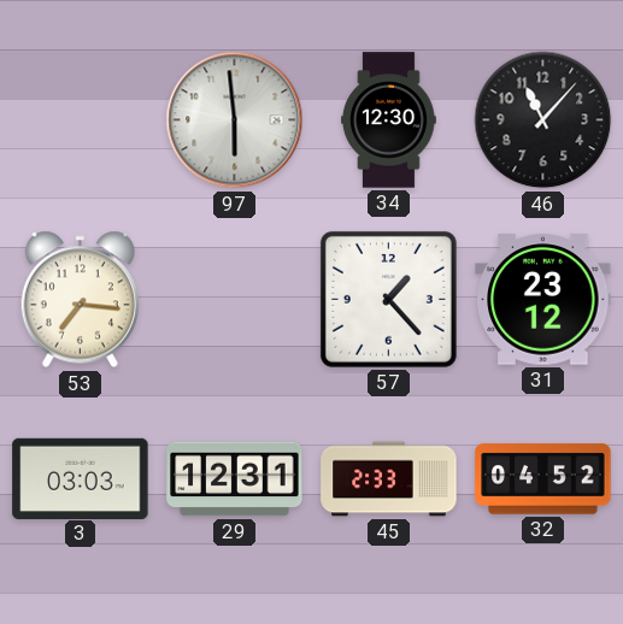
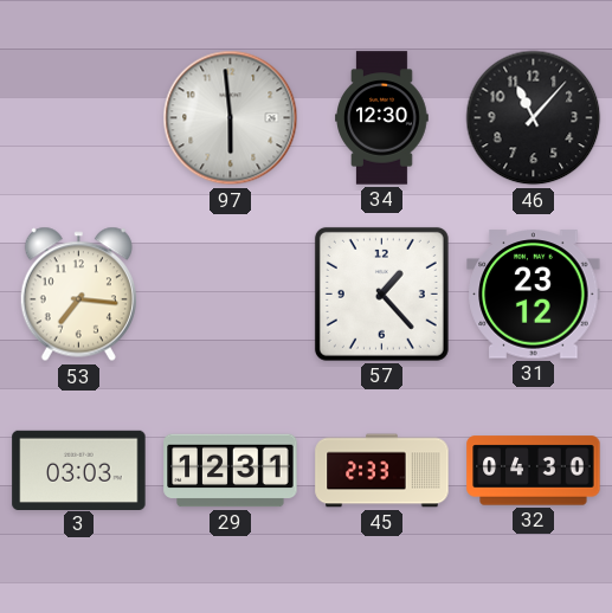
32: 04:52 -> 04:30 (534, 471)
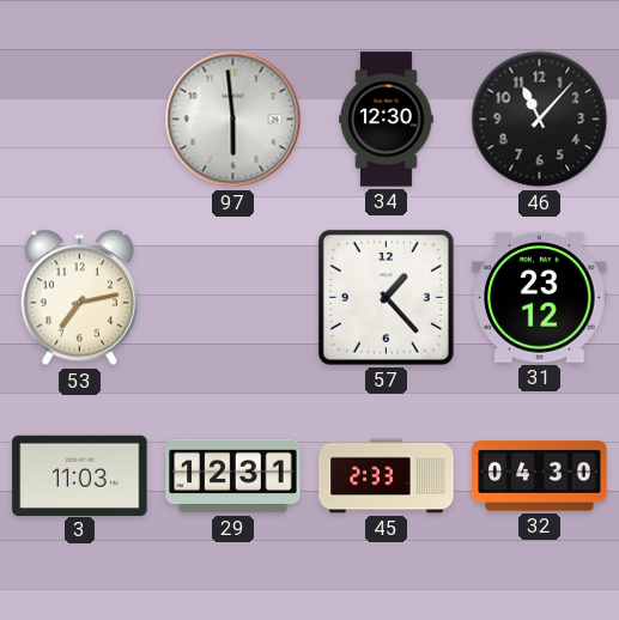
53: 7:16 -> 7:13 (79, 298)
3: 03:03 -> 11:03 (80, 475)
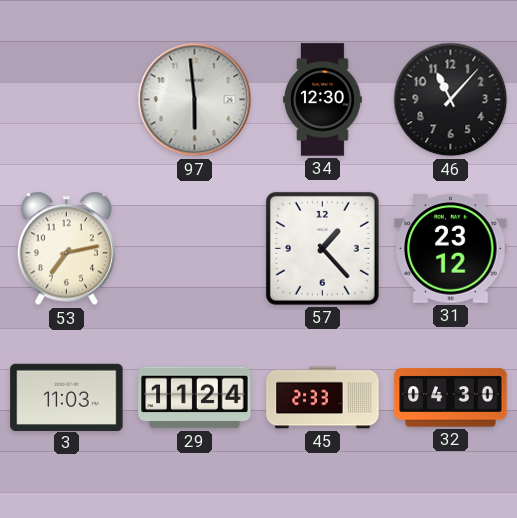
29: 12:31 -> 11:24 (195, 398)
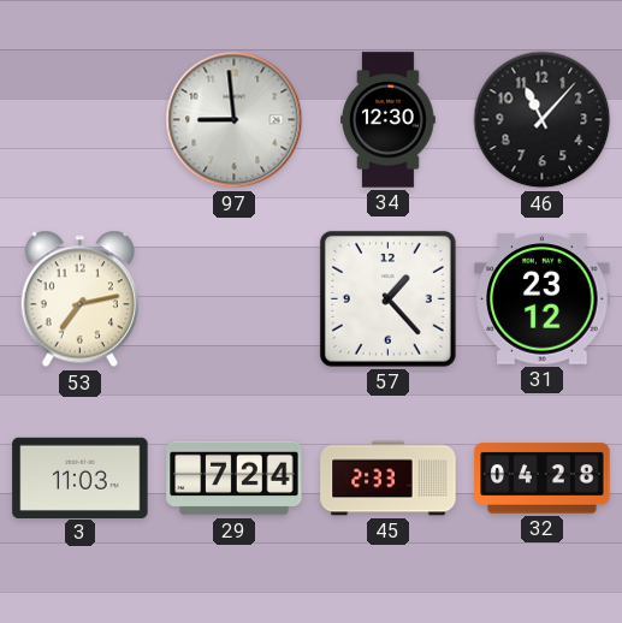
97: 5:59 -> 8:59 (235, 120)
29: 11:24 -> 7:24 (235, 479)
32: 04:30 -> 04:28 (543, 479)
